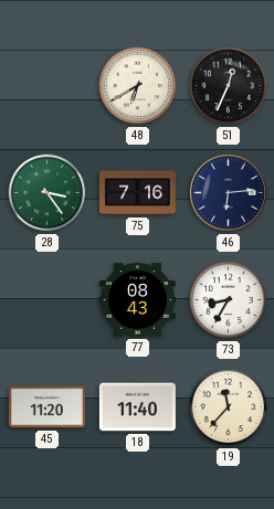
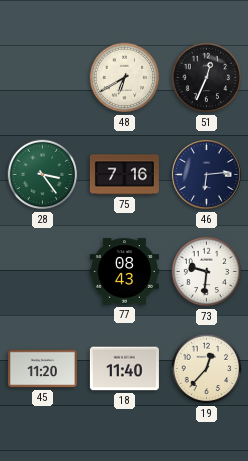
73: 8:35 -> 9:31 (207, 272)
19: 11:37 -> 12:37 (207, 369)
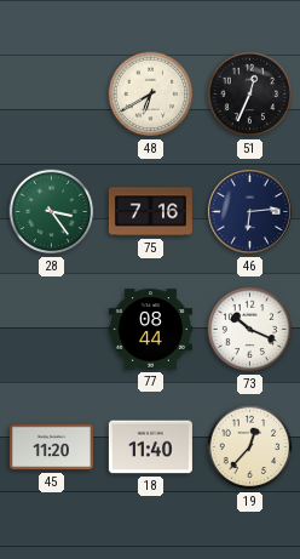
77: 08:43 -> 08:44 (150, 330)
73: 9:31 -> 10:19 (250, 330)
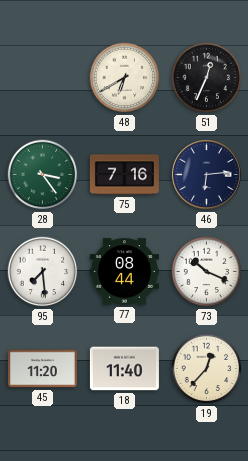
95: none -> 7:29 (43, 272)
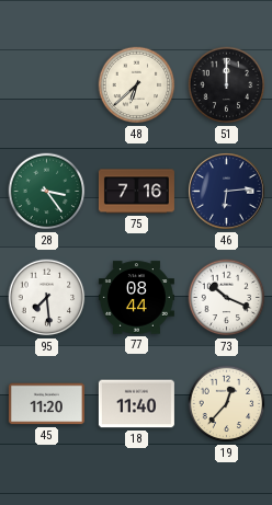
48: 6:40 -> 6:38 (137, 85)
51: 12:34 -> 12:00 (227, 85)
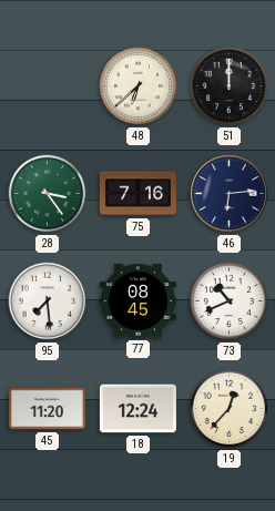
77: 08:44 -> 08:45 (137, 302)
73: 10:19 -> 10:41 (230, 302)
18: 11:40 -> 12:24 (137, 409)
